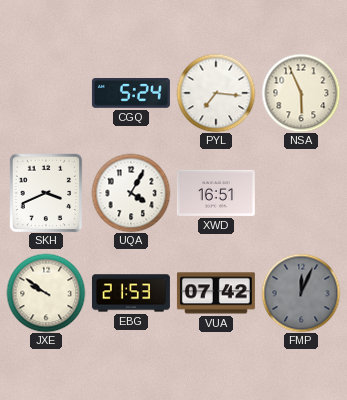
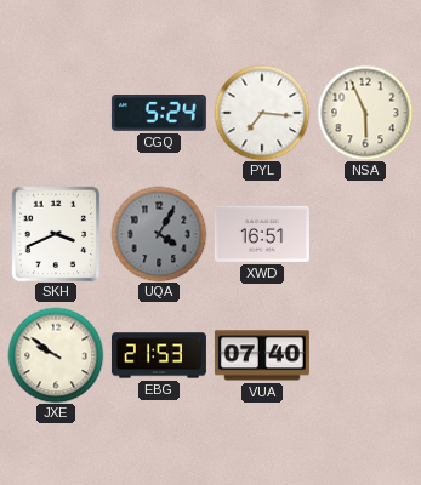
UQA dial: white -> grey (159, 234)
VUA: 07:42 -> 07:40 (262, 355)
FMP: 12:04 -> none (301, 293)
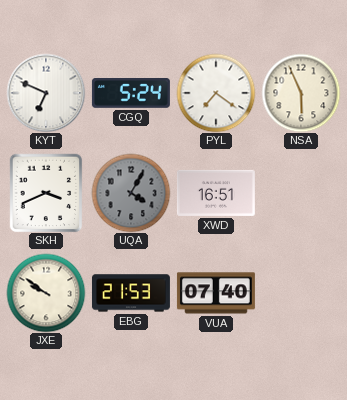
KYT: none -> 6:49 (46, 93)
PYL: 7:16 -> 7:21 (216, 93)
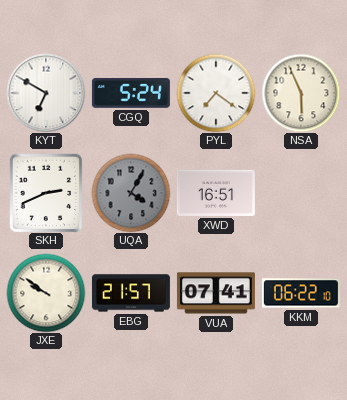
KYT: 6:49 -> 6:50 (46, 93)
SKH: 3:41 -> 2:41 (46, 193)
EBG: 21:53 -> 21:57 (131, 293)
VUA: 07:40 -> 07:41 (216, 293)
KKM: none -> 06:22 (301, 293)
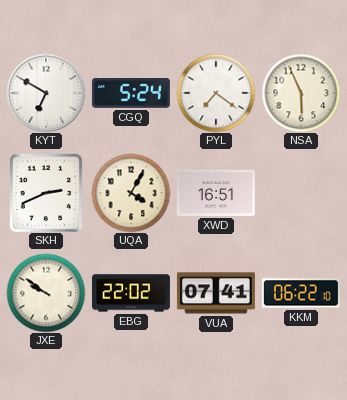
UQA dial: grey -> cream (131, 193)
EBG: 21:57 -> 22:02 (131, 293)
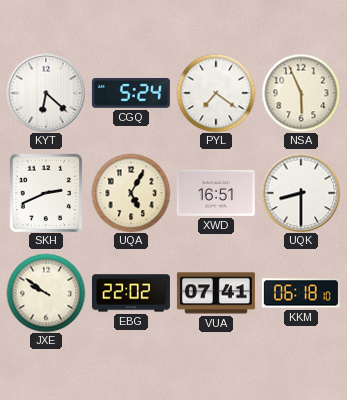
KYT: 6:50 -> 6:22 (46, 93)
UQA: 4:05 -> 5:05 (131, 193)
UQK: none -> 8:30 (301, 193)
KKM: 06:22 -> 06:18 (301, 293)
